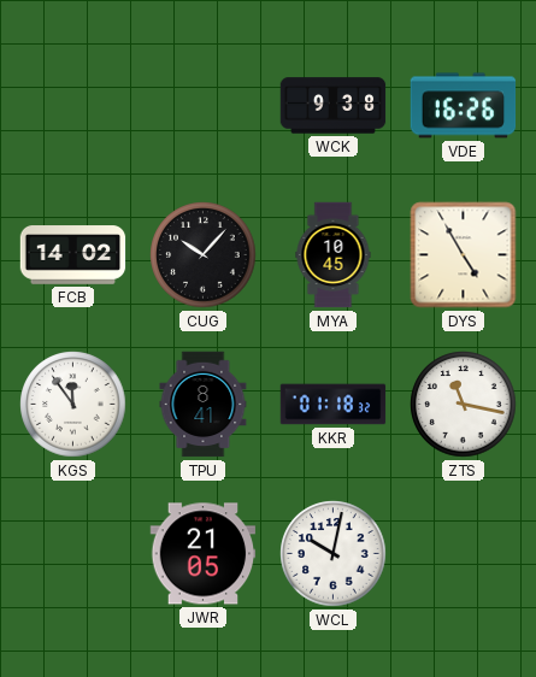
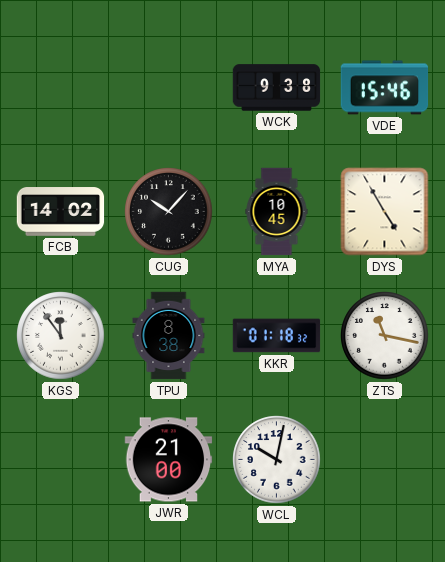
VDE: 16:26 -> 15:46 (385, 88)
TPU: 8:41 -> 8:38 (169, 336)
JWR: 21:05 -> 21:00 (169, 460)
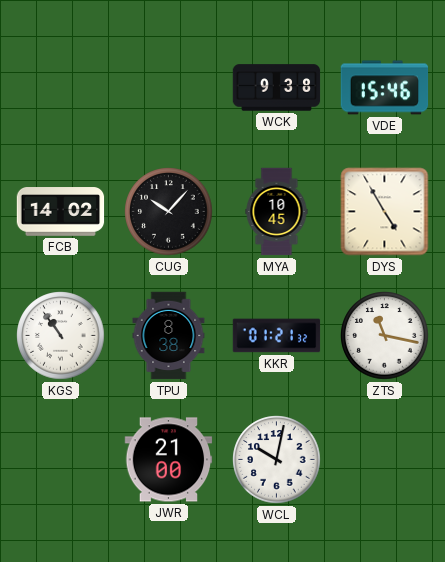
KGS: 11:54 -> 10:54 (61, 336)
KKR: 01:18 -> 01:21 (277, 336)
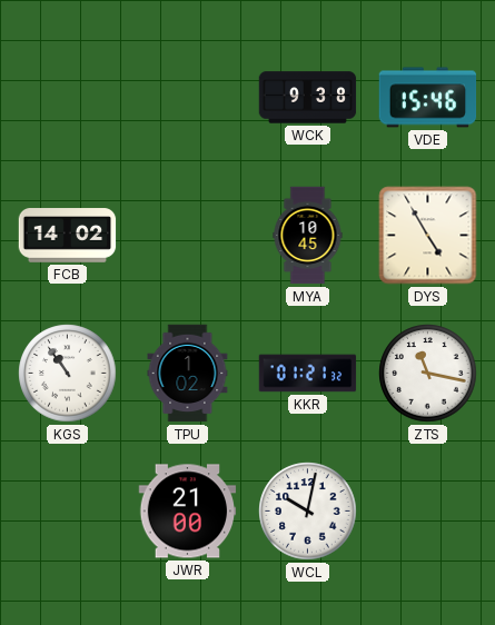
CUG: 10:07 -> none (169, 212)
TPU: 8:38 -> 1:02 (188, 374)
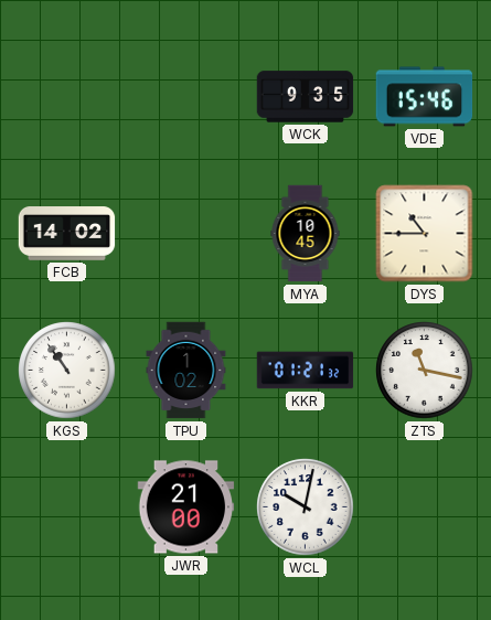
WCK: 9:38 -> 9:35 (306, 97)
DYS: 4:55 -> 10:45 (425, 234)
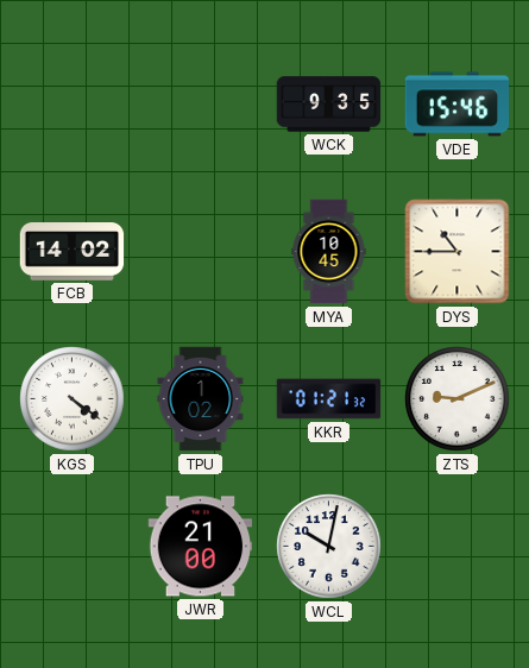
KGS: 10:54 -> 4:21 (73, 399)
ZTS: 11:17 -> 9:11 (458, 399)
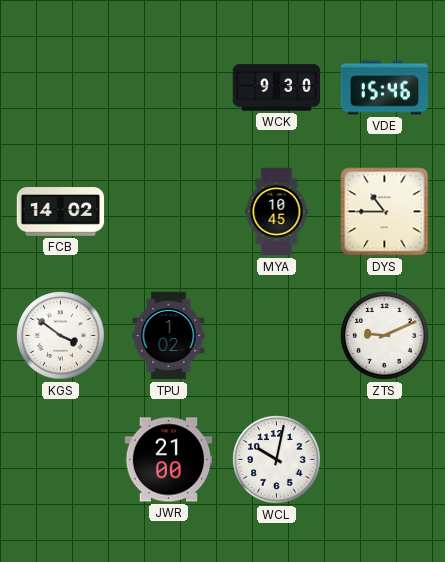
WCK: 9:35 -> 9:30 (277, 88)
KGS: 4:21 -> 3:51 (61, 336)
KKR: 01:21 -> none (329, 399)
